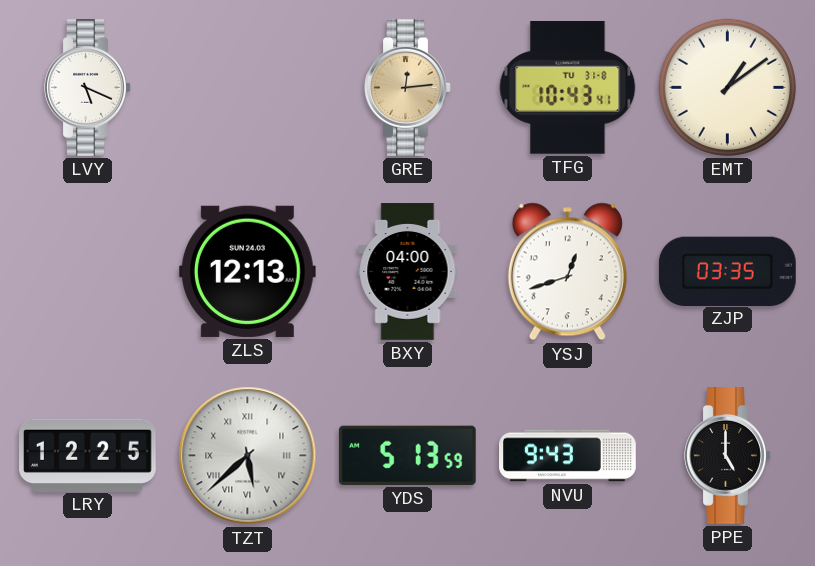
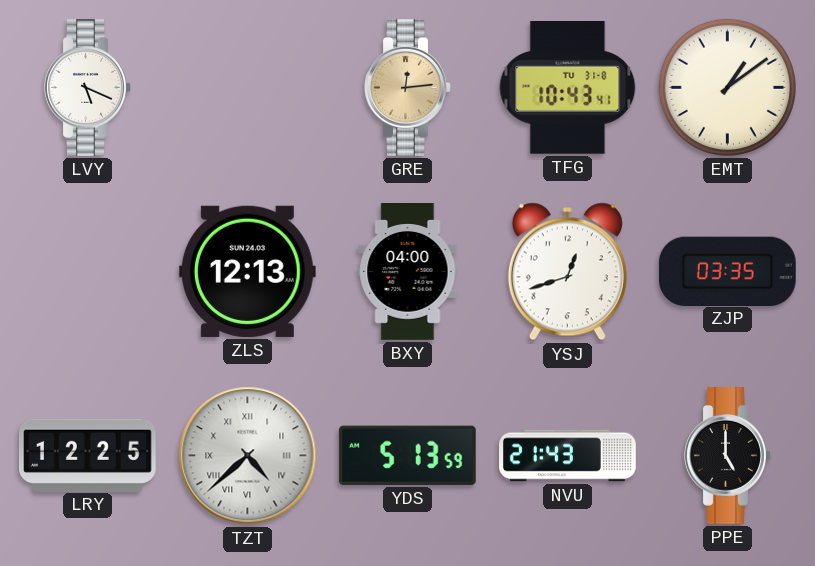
TZT: 5:38 -> 4:38 (248, 456)
NVU: 9:43 -> 21:43 (568, 456)
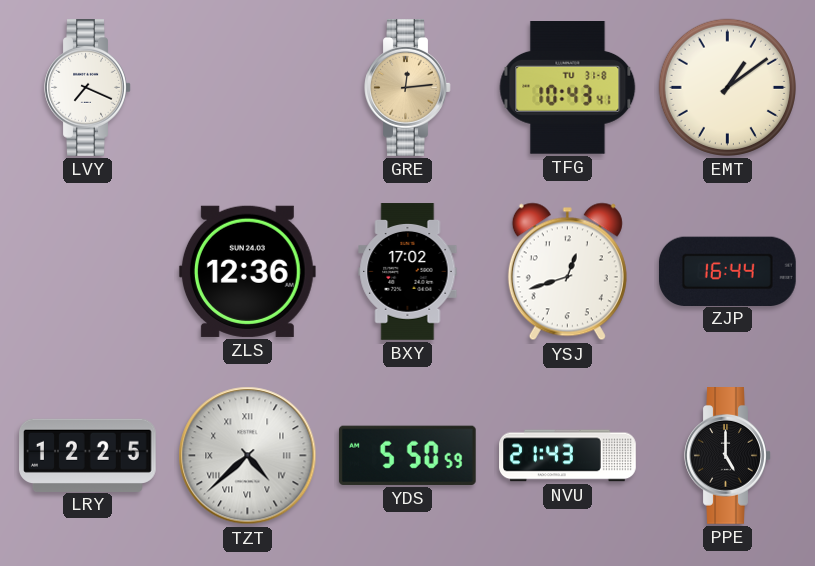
LVY: 5:19 -> 7:19 (88, 88)
ZLS: 12:13 -> 12:36 (247, 271)
BXY: 04:00 -> 17:02 (408, 272)
ZJP: 03:35 -> 16:44 (727, 271)
YDS: 5:13 -> 5:50 (407, 455)
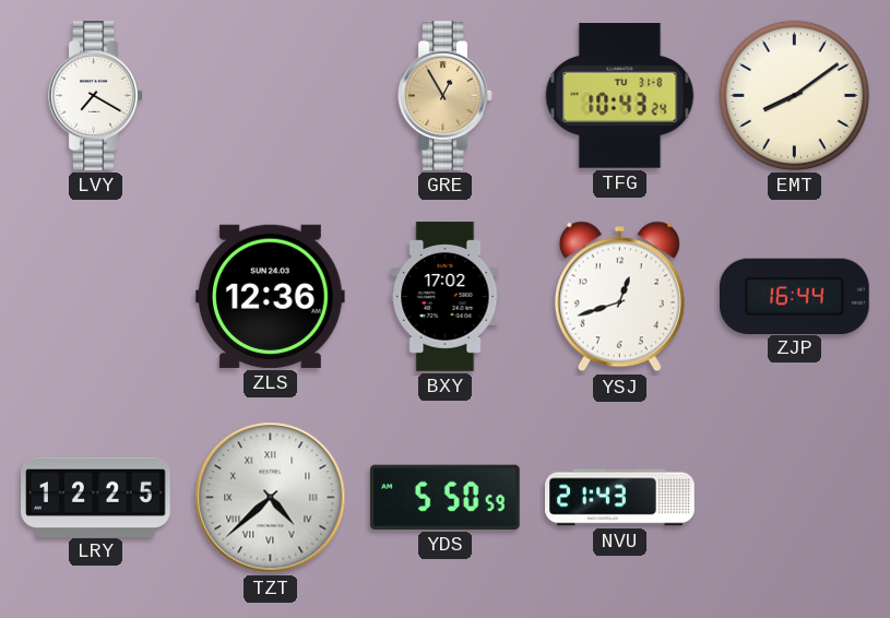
LVY: 7:19 -> 7:20 (96, 96)
GRE: 12:14 -> 12:55 (446, 96)
TFG: 10:43:41 -> 10:43:24 (620, 96)
EMT: 1:09 -> 8:09 (794, 95)
PPE: 5:00 -> none (728, 456)
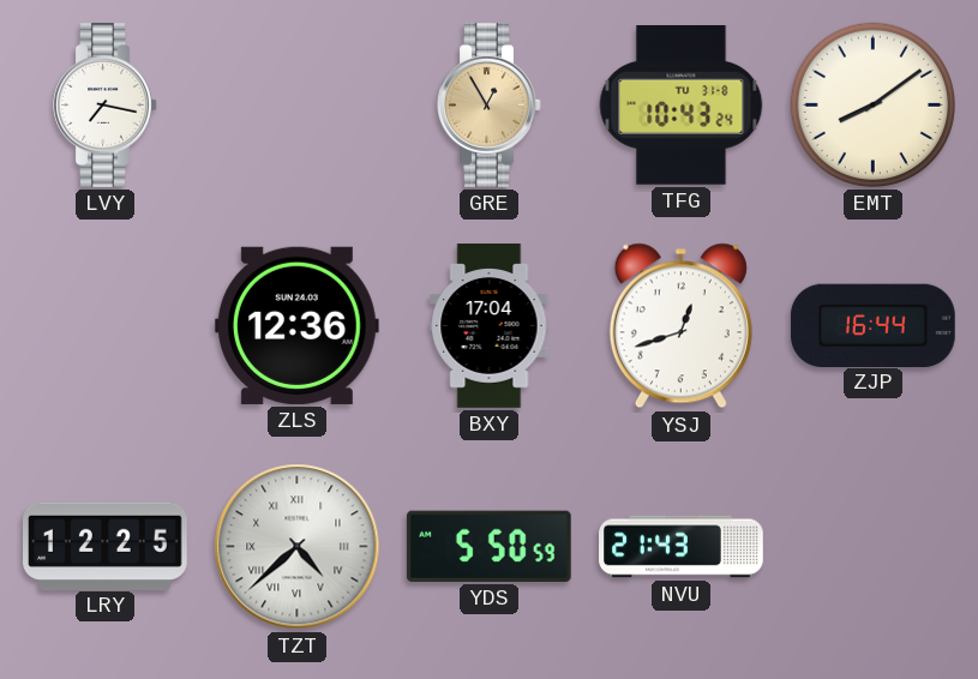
LVY: 7:20 -> 7:17 (106, 106)
BXY: 17:02 -> 17:04 (490, 326)
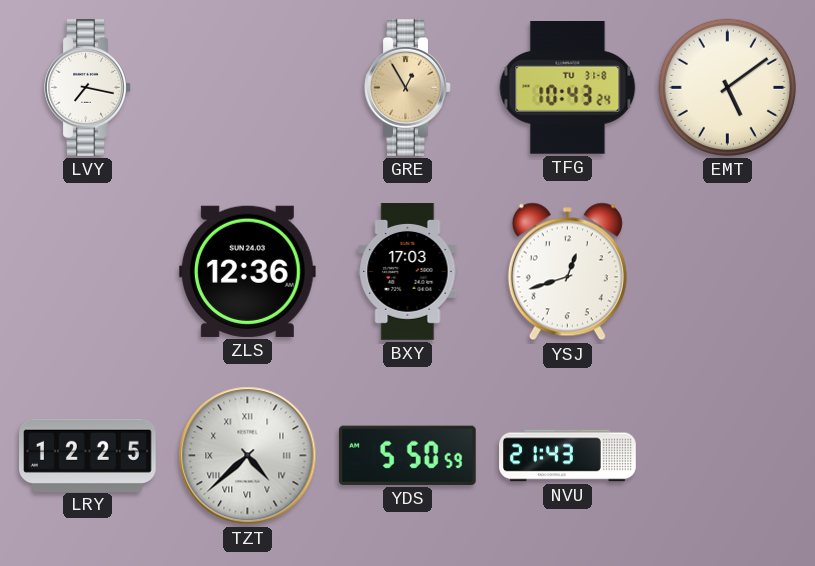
EMT: 8:09 -> 5:09 (727, 87)
BXY: 17:04 -> 17:03 (408, 272)
ZJP: 16:44 -> none (872, 325)
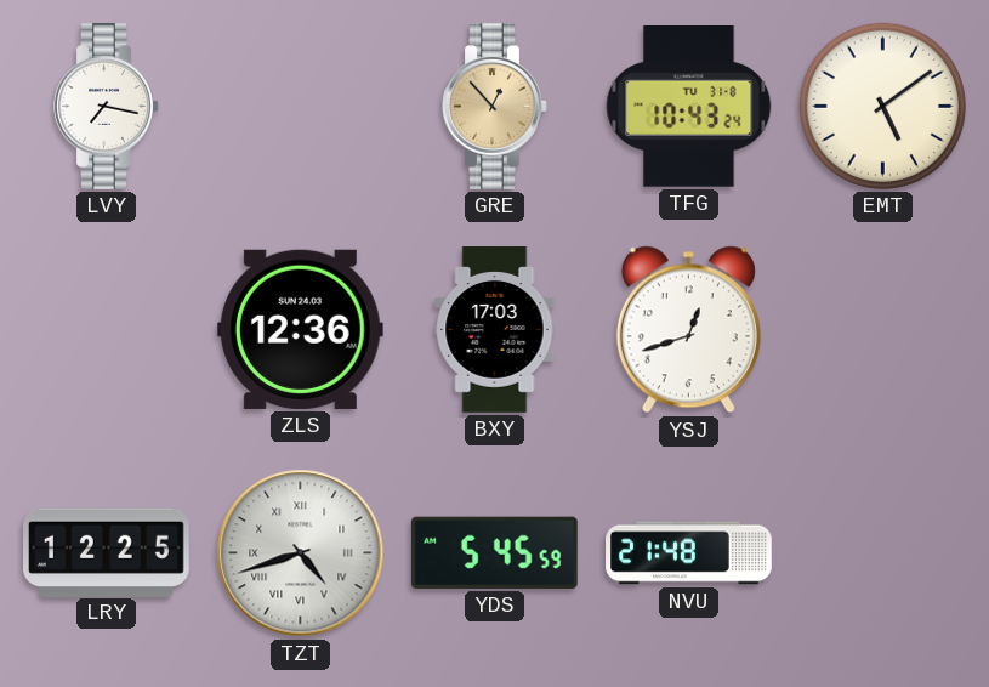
GRE: 12:55 -> 12:53 (495, 107)
TZT: 4:38 -> 4:42 (301, 553)
YDS: 5:50 -> 5:45 (494, 552)
NVU: 21:43 -> 21:48 (689, 553)
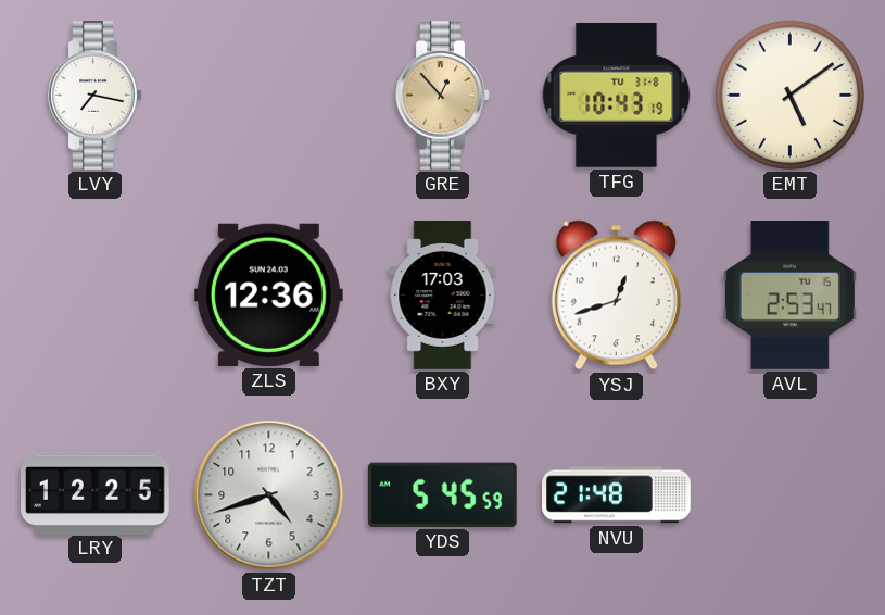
TFG: 10:43:24 -> 10:43:19 (617, 96)
AVL: none -> 2:53 (789, 296)
TZT numerals: Roman -> Arabic (269, 495)
